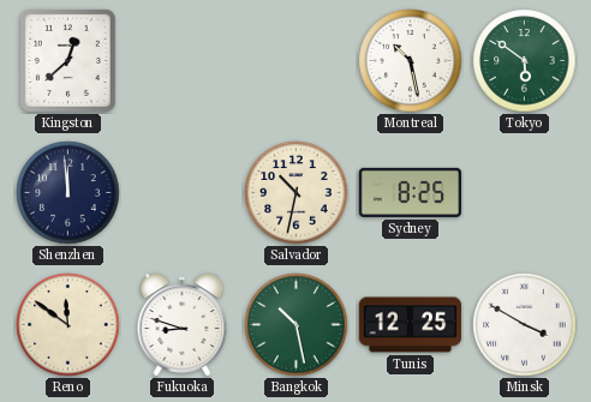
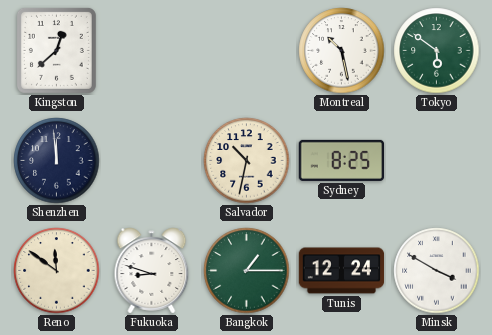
Bangkok: 10:28 -> 1:15 (247, 271)
Tunis: 12:25 -> 12:24 (342, 271)
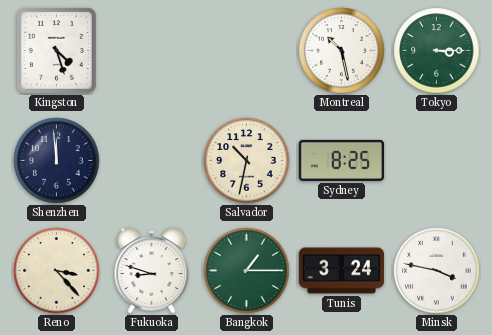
Kingston: 12:38 -> 4:27 (56, 50)
Tokyo: 5:51 -> 3:15 (437, 51)
Reno: 11:51 -> 3:23 (57, 271)
Tunis: 12:24 -> 3:24 (342, 271)
Minsk: 3:50 -> 3:47 (437, 271)
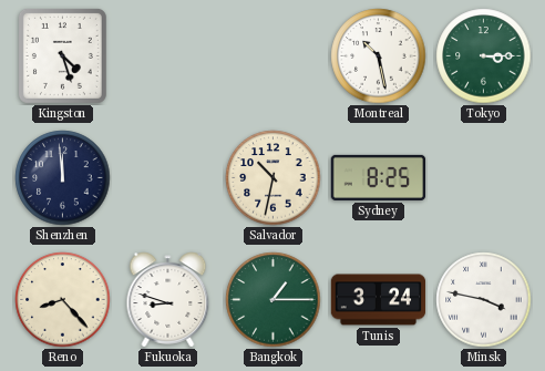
Reno: 3:23 -> 8:23 (63, 300)
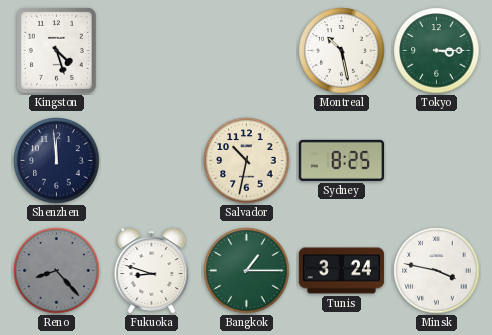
Reno dial: cream -> grey (57, 271)
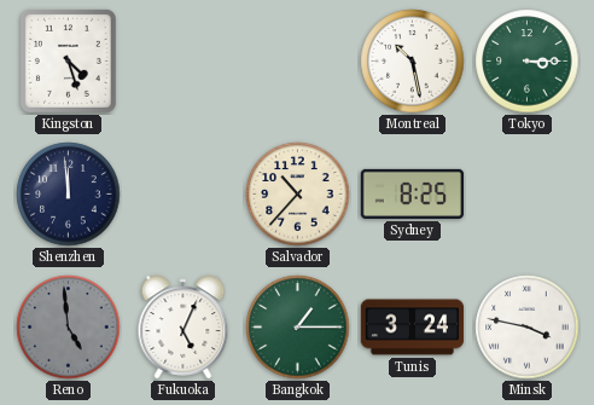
Salvador: 10:32 -> 10:37 (298, 195)
Reno: 8:23 -> 4:59 (69, 328)
Fukuoka: 8:48 -> 5:04 (184, 328)
